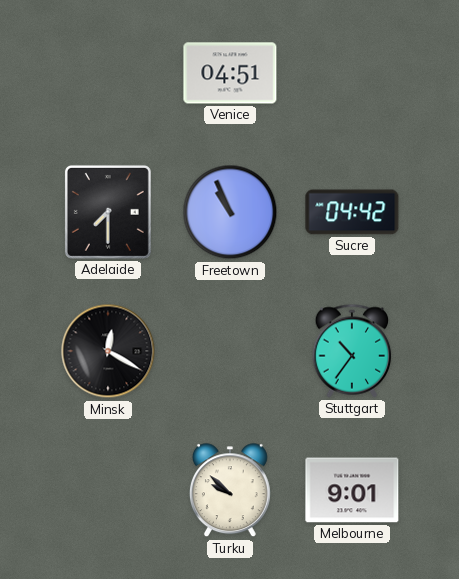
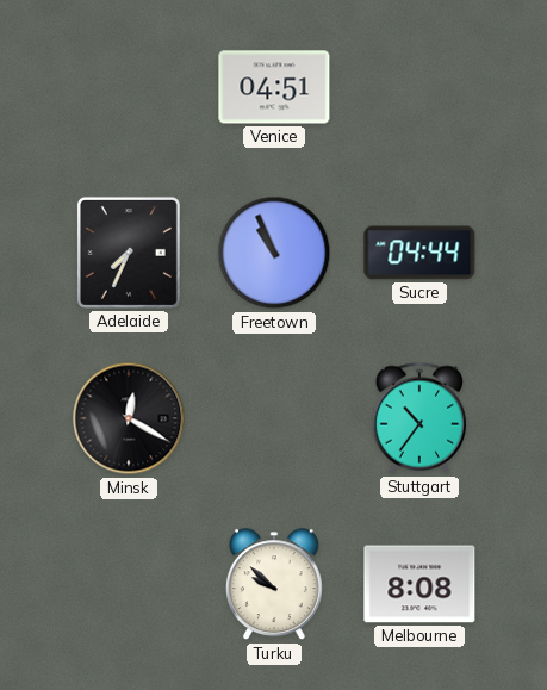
Adelaide: 7:30 -> 7:34 (129, 253)
Sucre: 04:42 -> 04:44 (419, 253)
Melbourne: 9:01 -> 8:08 (419, 584)
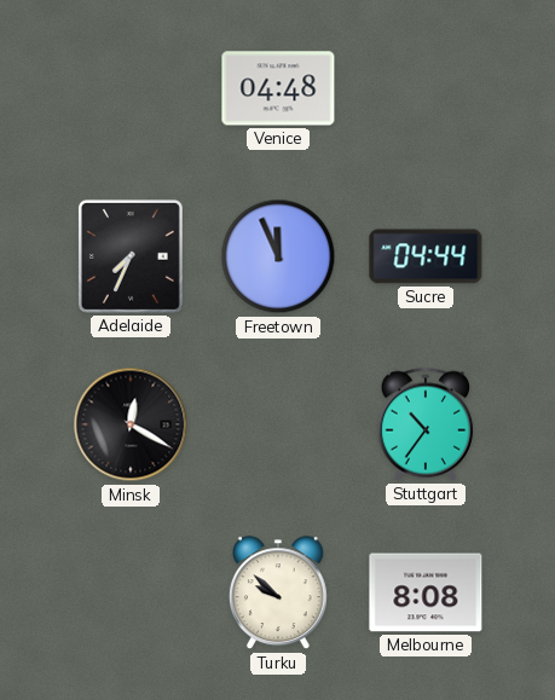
Venice: 04:51 -> 04:48 (278, 88)
Freetown: 10:56 -> 11:56 (278, 256)
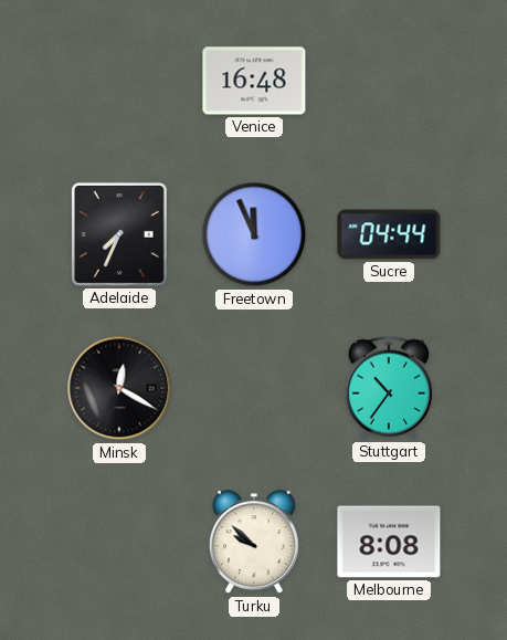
Venice: 04:48 -> 16:48 (254, 81)
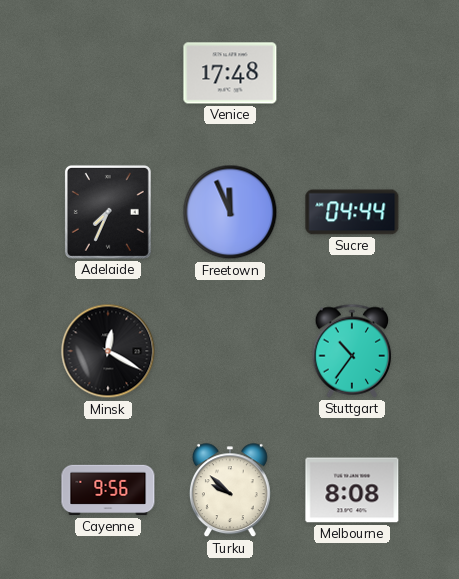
Venice: 16:48 -> 17:48 (230, 73)
Cayenne: none -> 9:56 (108, 490)
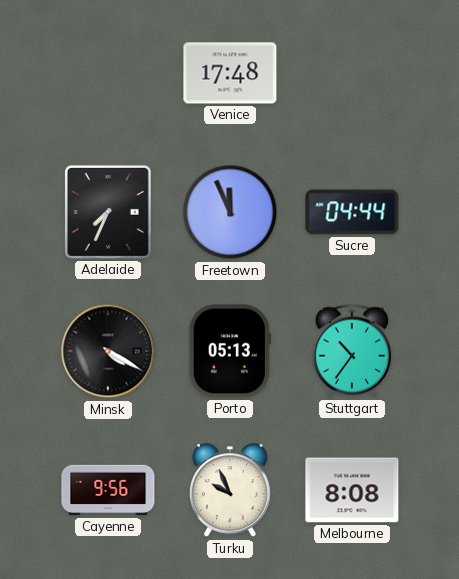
Minsk: 12:20 -> 4:20 (108, 351)
Porto: none -> 05:13 (230, 351)
Turku: 9:52 -> 9:56 (230, 491)
